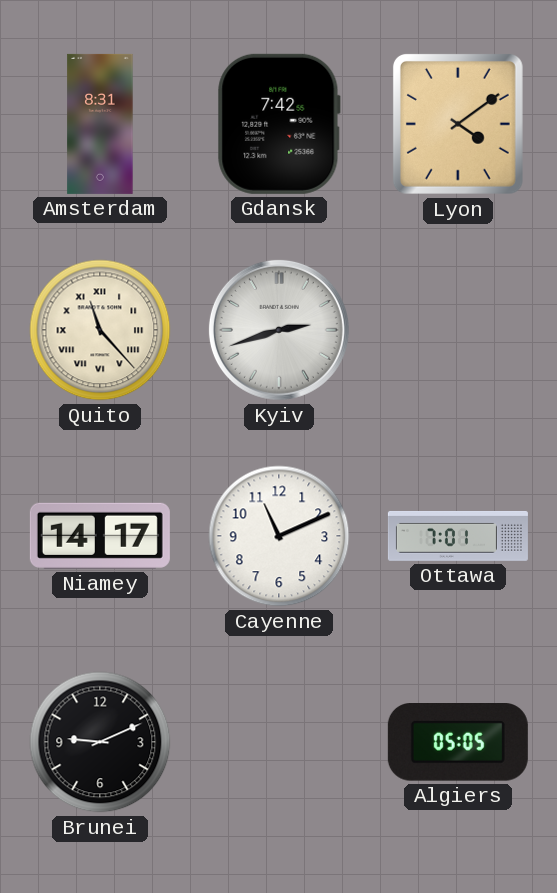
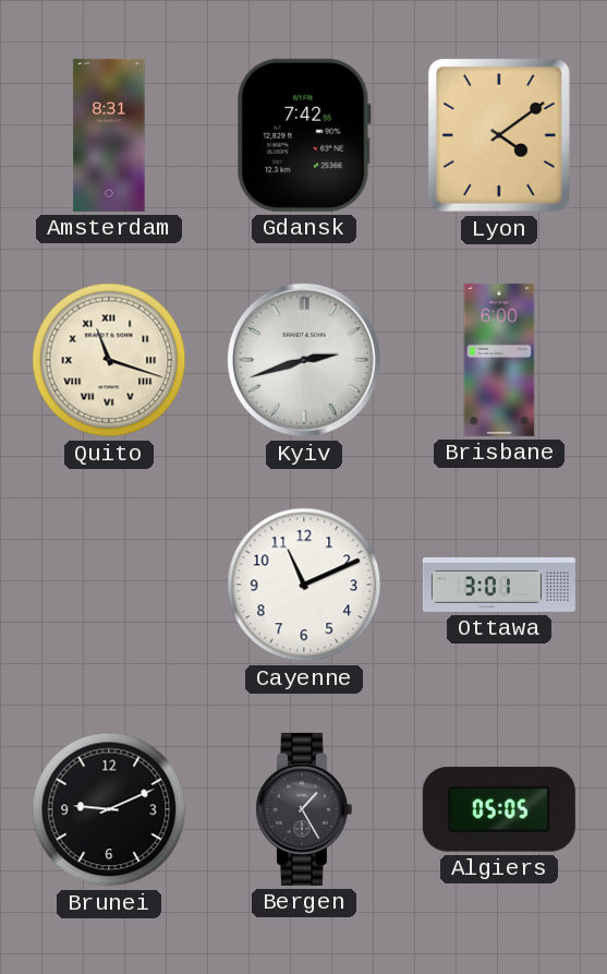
Quito: 11:23 -> 11:18 (109, 360)
Brisbane: none -> 6:00 (499, 360)
Niamey: 14:17 -> none (100, 536)
Ottawa: 7:01 -> 3:01 (499, 585)
Bergen: none -> 1:25 (303, 809)
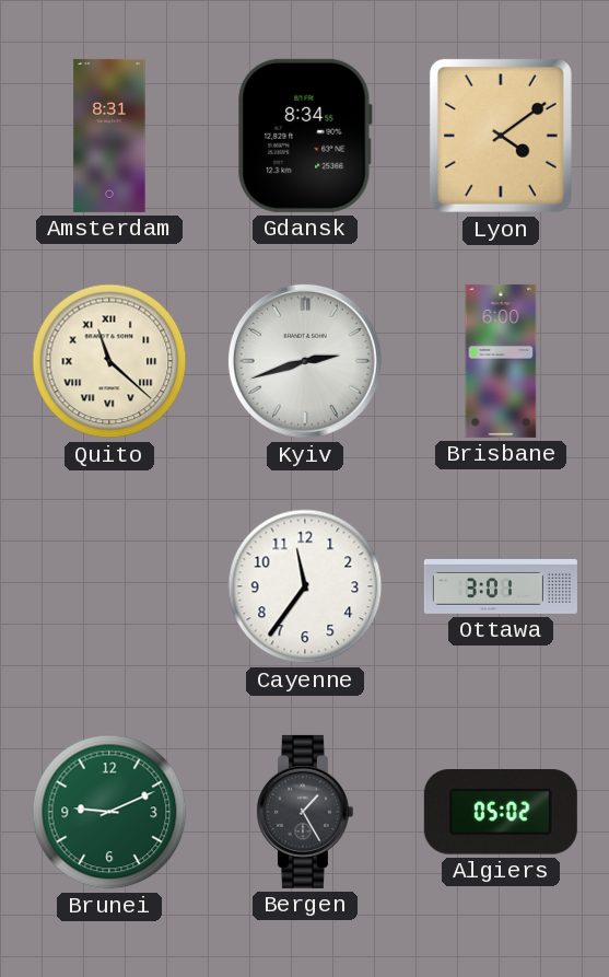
Gdansk: 7:42 -> 8:34 (305, 136)
Quito: 11:18 -> 11:22 (109, 361)
Cayenne: 11:11 -> 11:36 (305, 586)
Brunei dial: black -> green (109, 812)
Algiers: 05:05 -> 05:02 (501, 813)
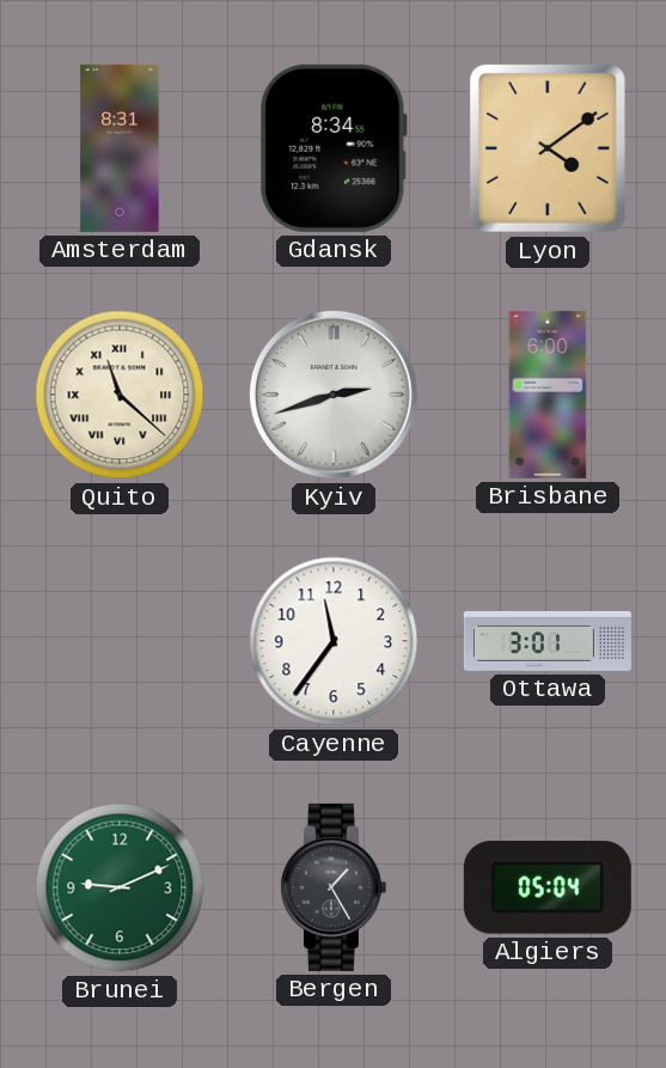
Algiers: 05:02 -> 05:04 (548, 889)
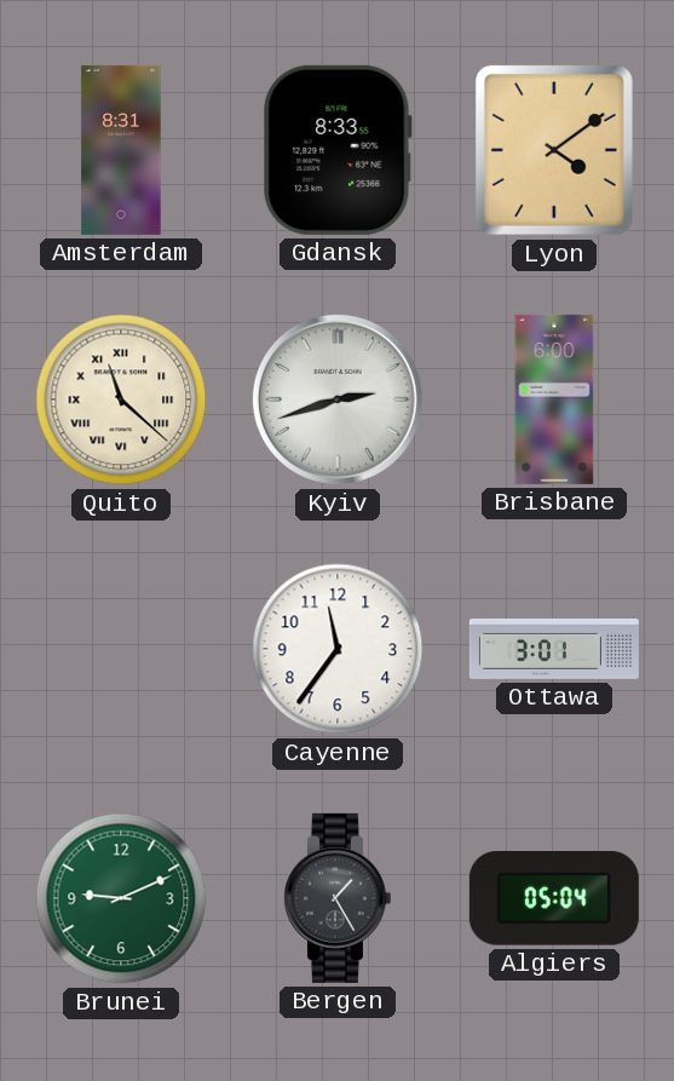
Gdansk: 8:34 -> 8:33 (338, 150)
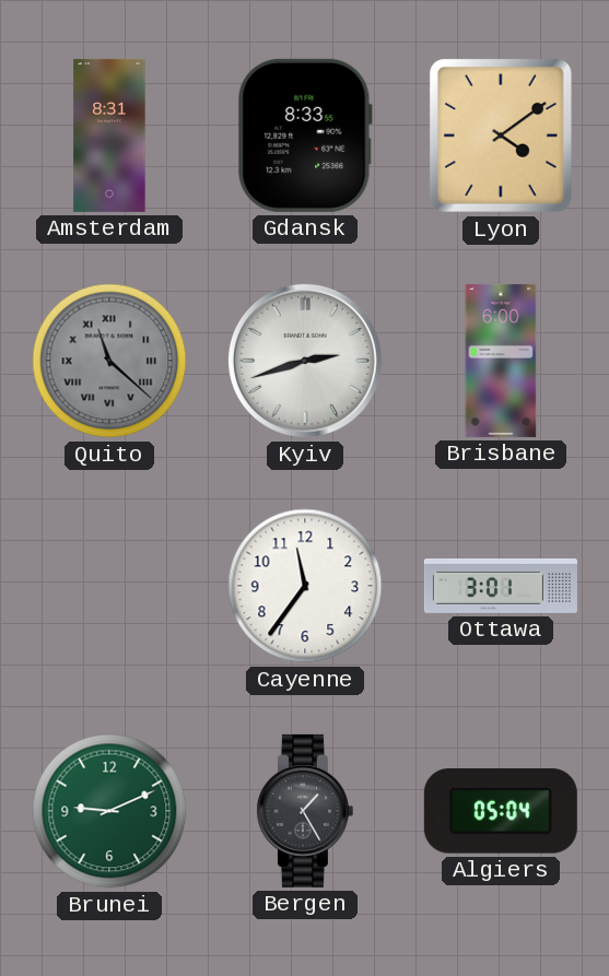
Quito dial: cream -> grey (109, 361)
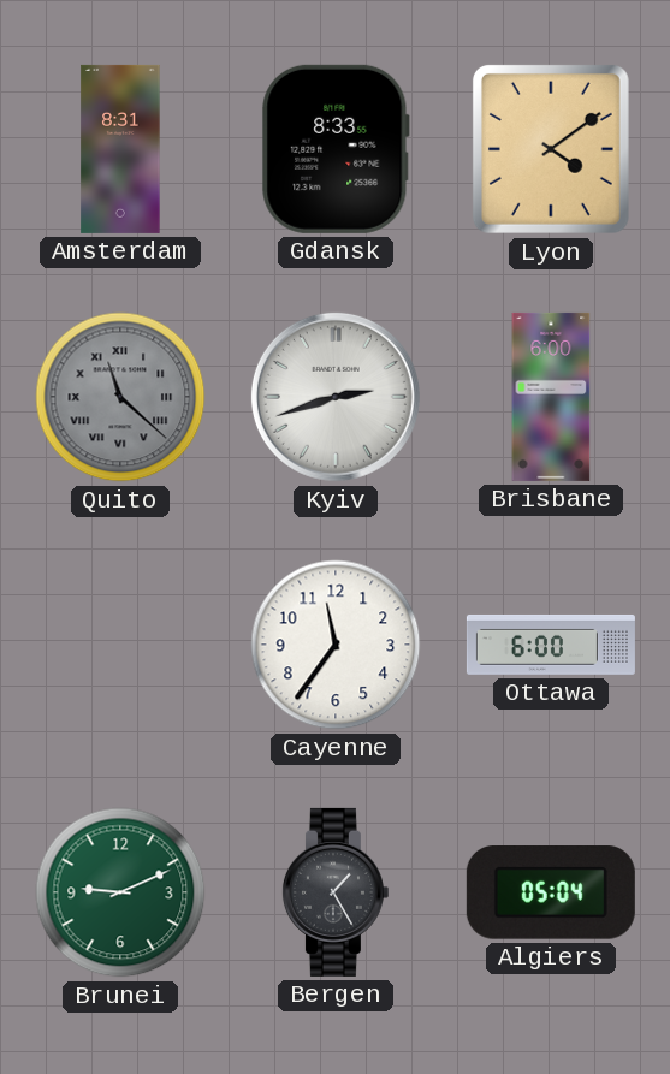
Ottawa: 3:01 -> 6:00 (551, 645)
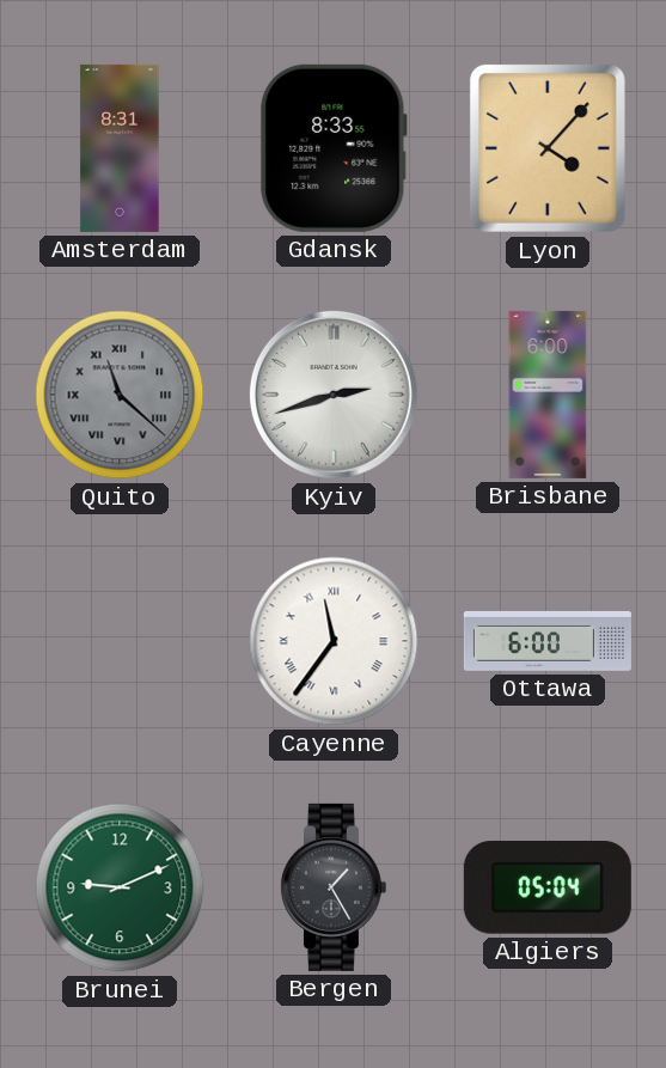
Lyon: 4:09 -> 4:07 (548, 148)
Cayenne numerals: Arabic -> Roman (334, 641)
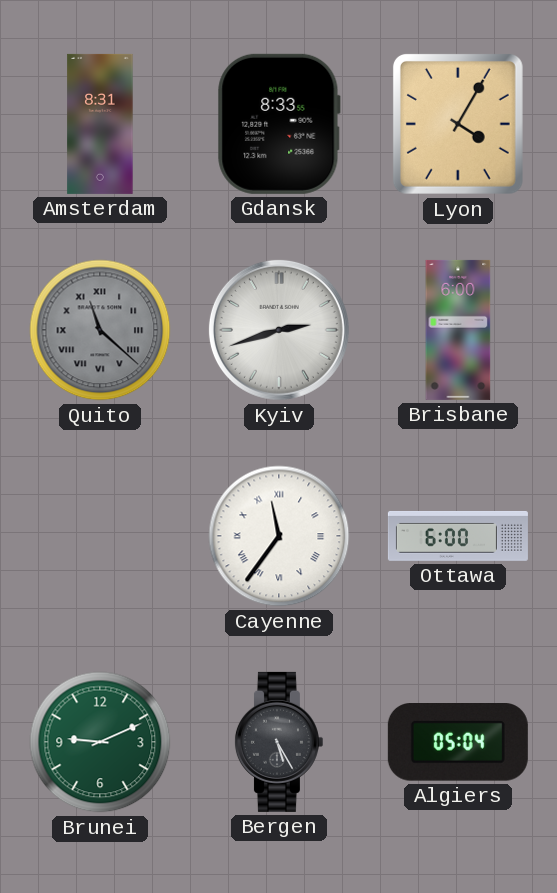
Lyon: 4:07 -> 4:05 (458, 124)
Bergen: 1:25 -> 5:25 (278, 742)
